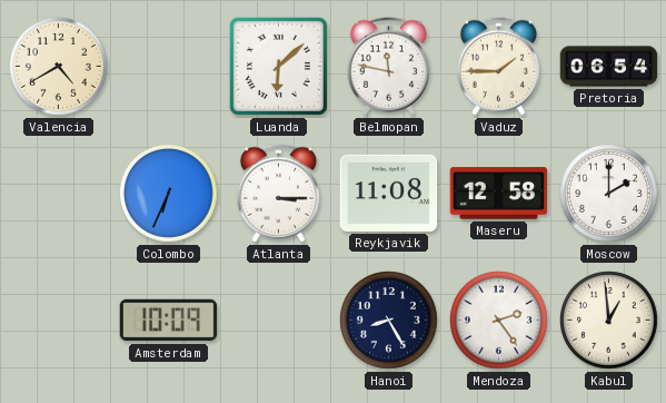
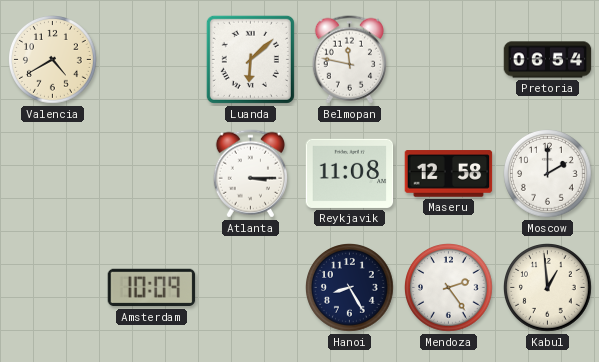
Vaduz: 1:45 -> none (498, 67)
Colombo: 6:34 -> none (169, 194)
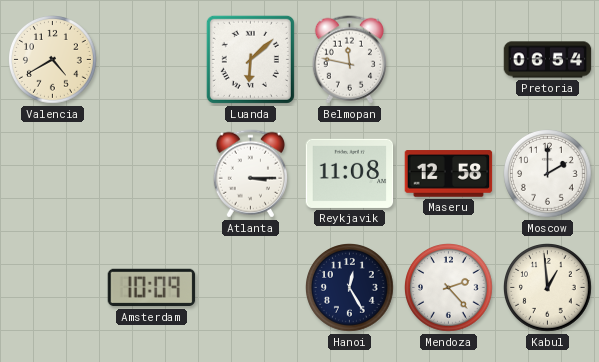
Hanoi: 8:25 -> 12:25 (350, 288)
Mendoza: 2:24 -> 2:23 (449, 288)
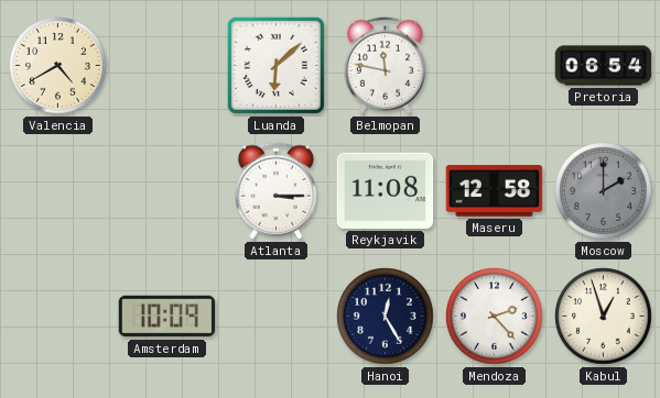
Moscow dial: white -> grey (604, 191)
Kabul: 12:59 -> 12:57 (604, 317)
